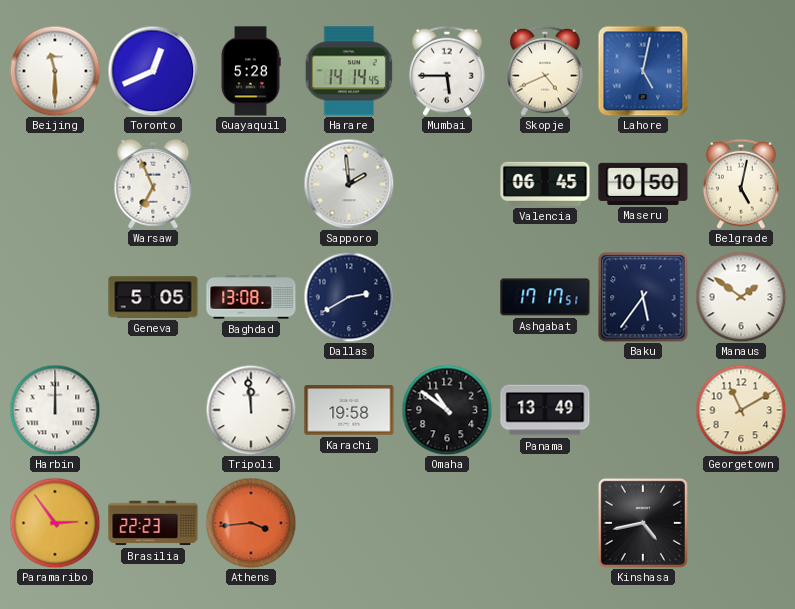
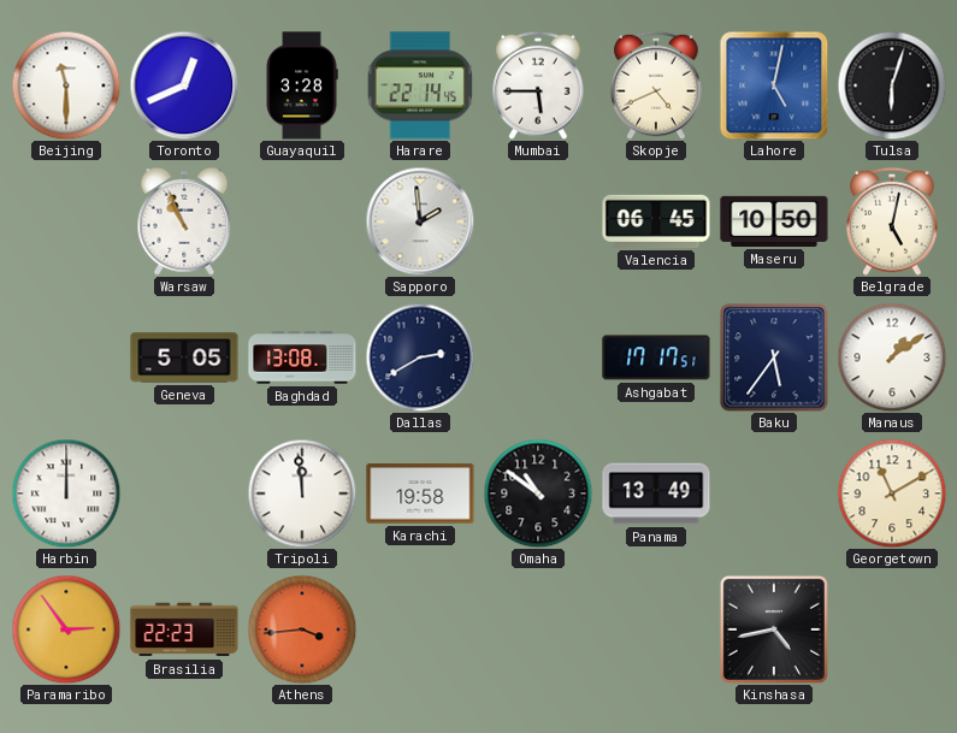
Guayaquil: 5:28 -> 3:28 (302, 85)
Harare: 14:14 -> 22:14 (420, 85)
Tulsa: none -> 6:03 (892, 85)
Warsaw: 6:56 -> 10:56 (184, 221)
Manaus: 1:51 -> 1:09 (892, 357)
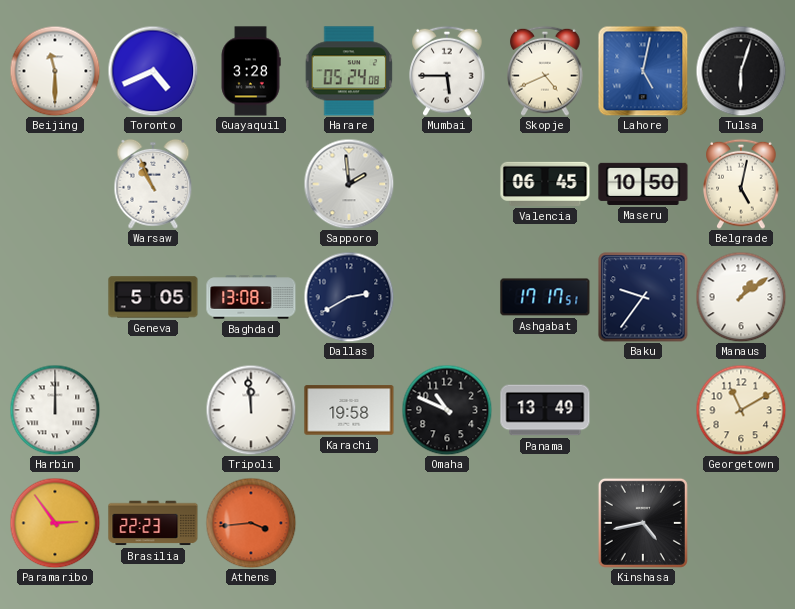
Toronto: 12:41 -> 4:41 (153, 71)
Harare: 22:14 -> 05:24 (349, 71)
Baku: 5:36 -> 9:36 (643, 297)
Omaha: 10:51 -> 10:49 (447, 410)
